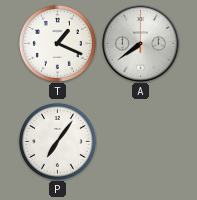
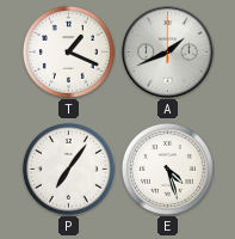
A: 7:39 -> 1:41 (168, 53)
E: none -> 4:27 (167, 168)
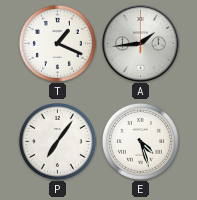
A: 1:41 -> 1:44 (141, 44)
